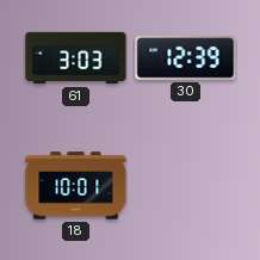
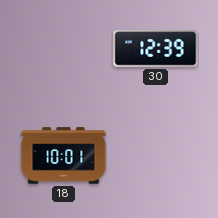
61: 3:03 -> none (76, 58)
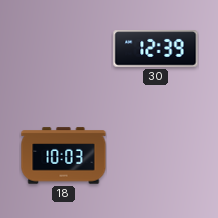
18: 10:01 -> 10:03 (64, 156)
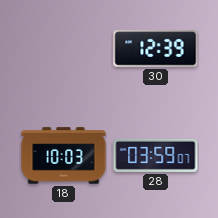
28: none -> 03:59 (156, 155)
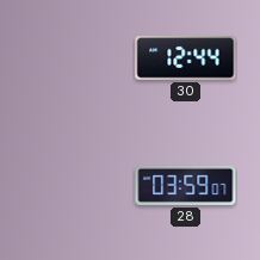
30: 12:39 -> 12:44 (186, 58)
18: 10:03 -> none (64, 156)
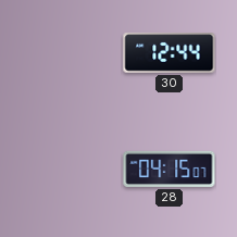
28: 03:59 -> 04:15 (170, 169)
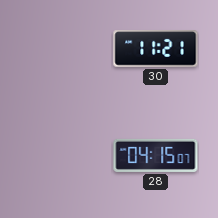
30: 12:44 -> 11:21 (156, 49)
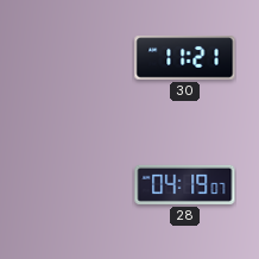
28: 04:15 -> 04:19 (185, 184)
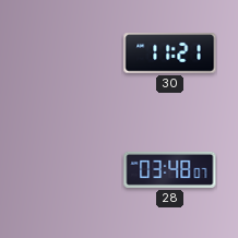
28: 04:19 -> 03:48 (170, 169)
